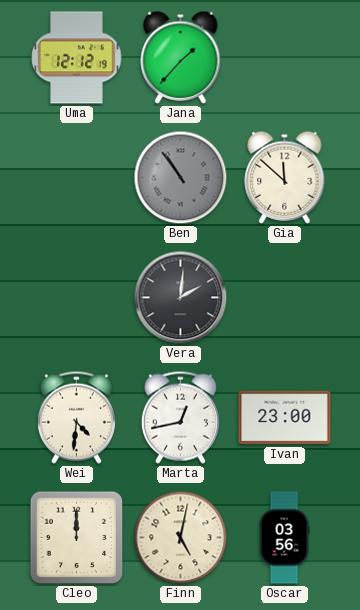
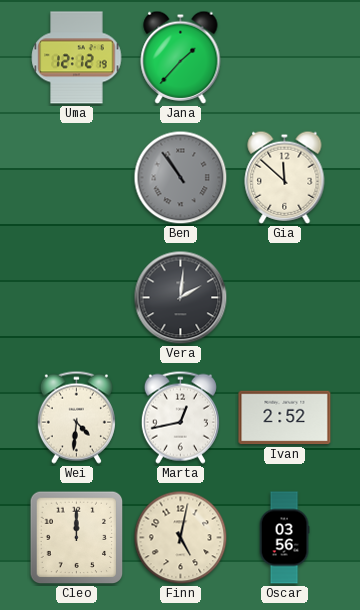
Ivan: 23:00 -> 2:52 (285, 418)
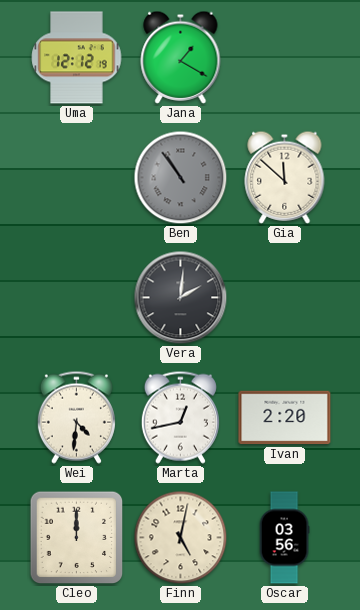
Jana: 1:37 -> 1:20 (181, 57)
Ivan: 2:52 -> 2:20 (285, 418)
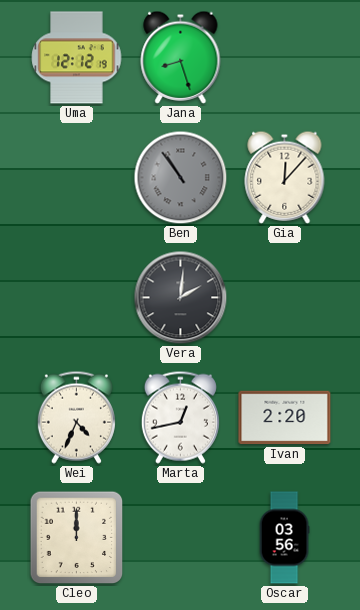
Jana: 1:20 -> 8:27 (181, 57)
Gia: 11:52 -> 12:07 (285, 177)
Wei: 4:31 -> 4:34 (76, 417)
Finn: 5:02 -> none (181, 538)
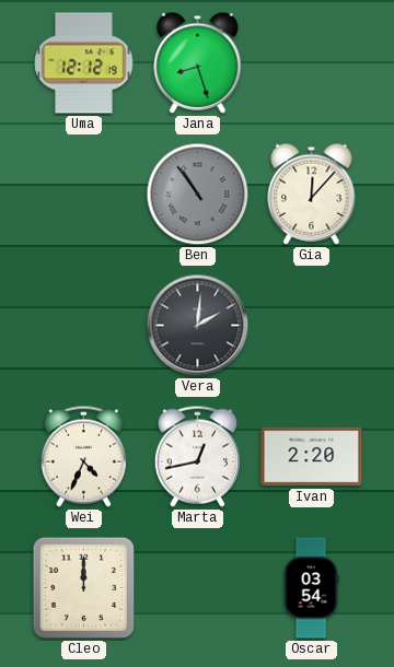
Oscar: 03:56 -> 03:54 (311, 588)
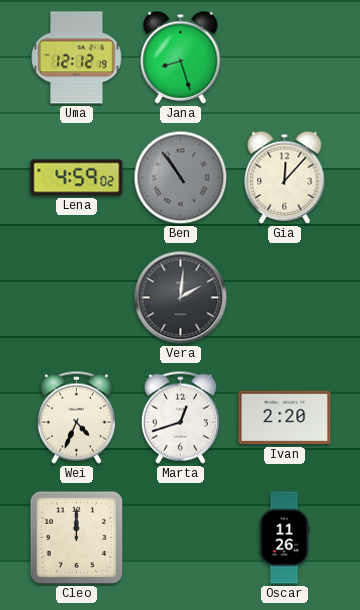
Lena: none -> 4:59 (77, 178)
Marta: 12:43 -> 12:42 (180, 417)
Oscar: 03:54 -> 11:26 (284, 538)
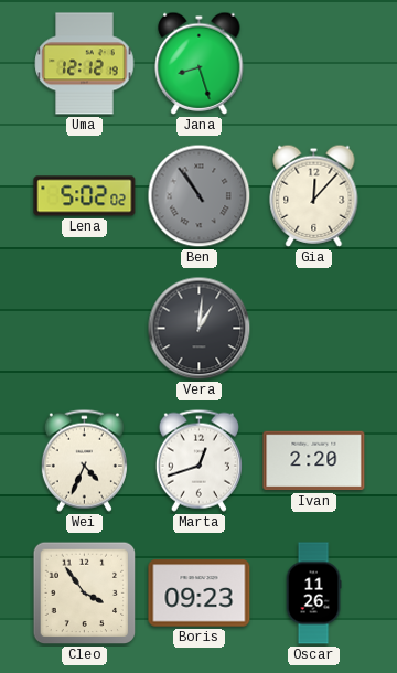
Lena: 4:59 -> 5:02 (85, 196)
Vera: 2:01 -> 1:01 (200, 329)
Cleo: 12:00 -> 3:54 (85, 594)
Boris: none -> 09:23 (200, 594)
